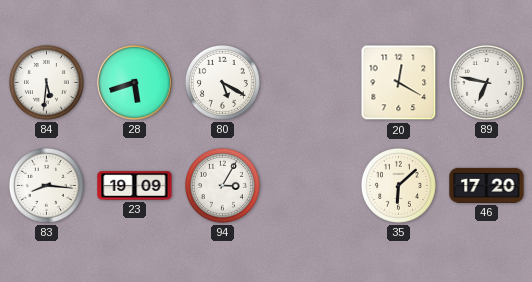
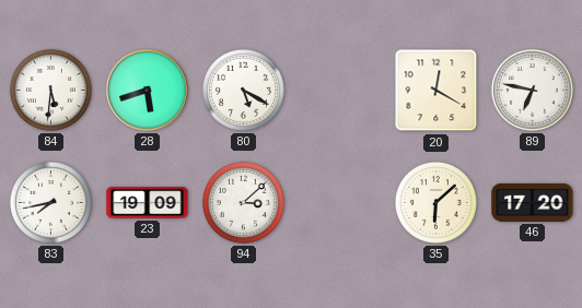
83: 8:16 -> 7:43 (50, 202)
94: 3:05 -> 3:08 (243, 202)
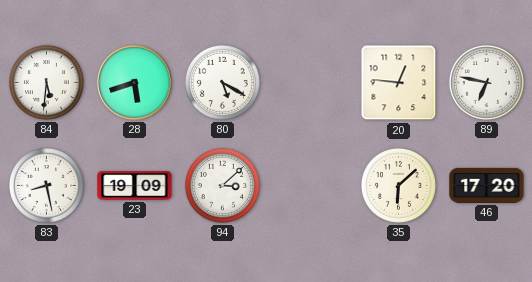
20: 12:20 -> 12:46 (399, 83)
83: 7:43 -> 8:28 (46, 185)
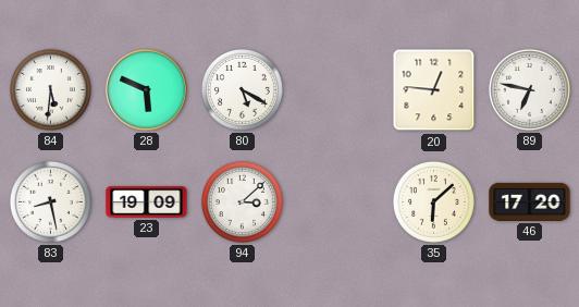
28: 5:42 -> 5:49 (147, 90)
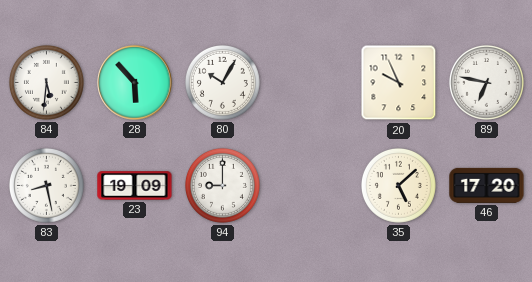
28: 5:49 -> 5:53 (135, 83)
80: 5:20 -> 10:05 (222, 82)
20: 12:46 -> 9:56 (399, 83)
94: 3:08 -> 9:00 (222, 185)
35: 6:08 -> 5:08 (398, 185)
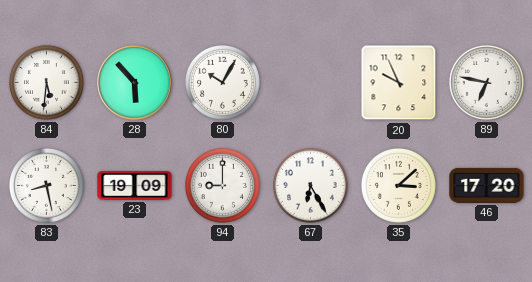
67: none -> 6:25 (310, 185)
35: 5:08 -> 3:08 (398, 185)
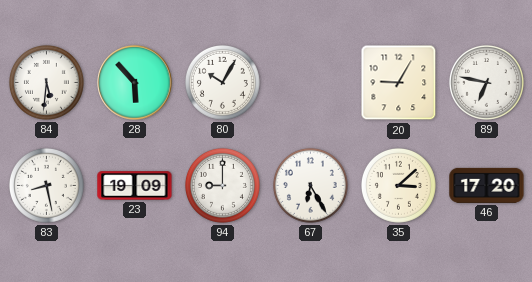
20: 9:56 -> 9:05 (399, 83)
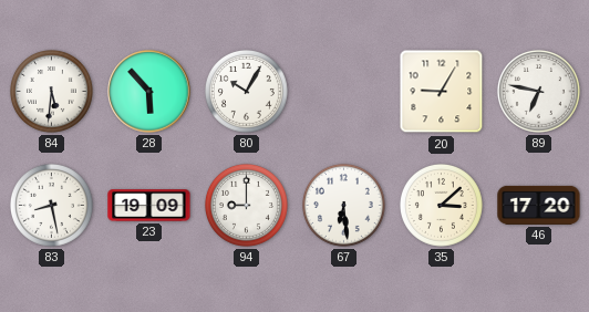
67: 6:25 -> 6:29 (343, 205)
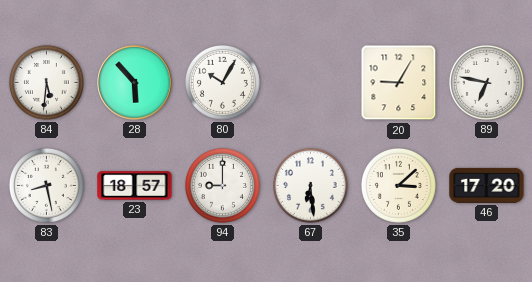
23: 19:09 -> 18:57 (135, 186)
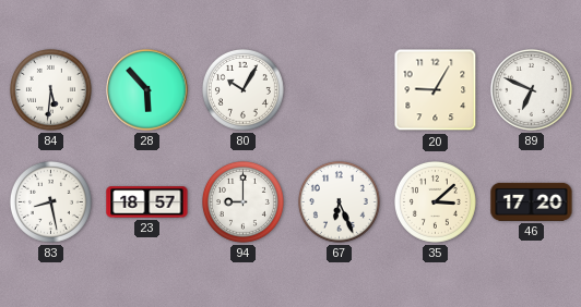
89: 6:47 -> 6:49 (531, 89)
67: 6:29 -> 6:26 (339, 201)
